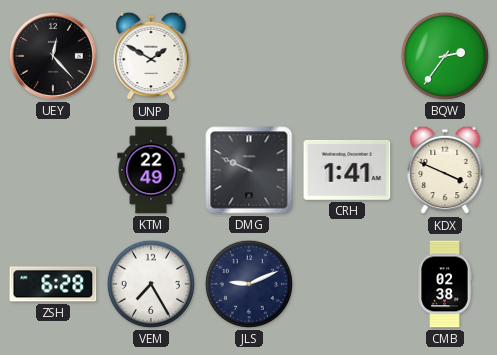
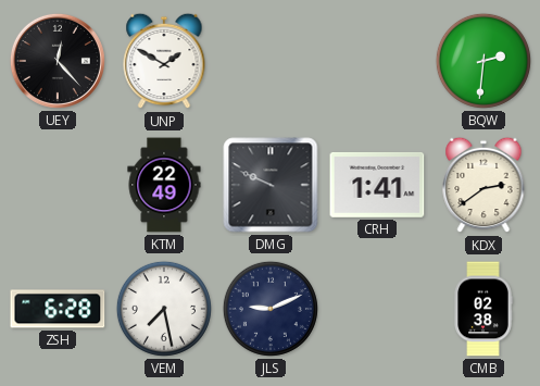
BQW: 2:36 -> 2:31 (484, 61)
KDX: 3:49 -> 2:39 (484, 185)
VEM: 7:25 -> 7:28 (164, 309)
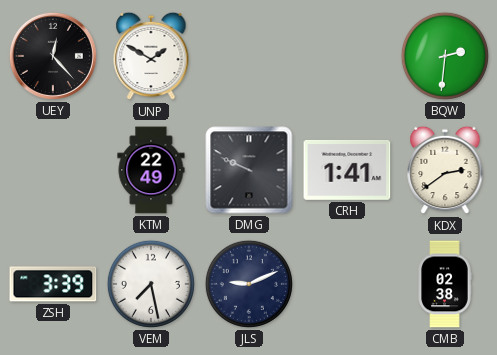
ZSH: 6:28 -> 3:39 (53, 284)
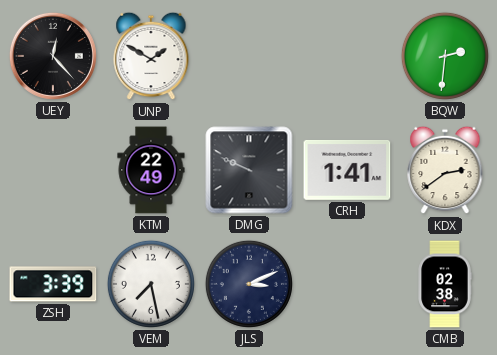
JLS: 9:11 -> 3:11 (249, 284)
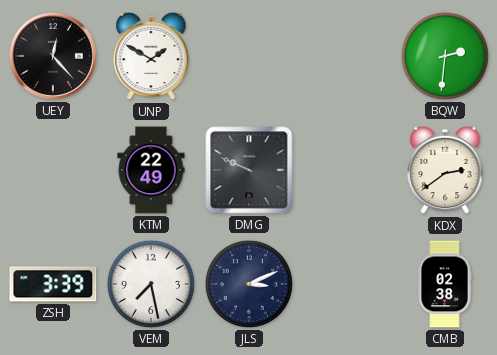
CRH: 1:41 -> none (347, 170)
